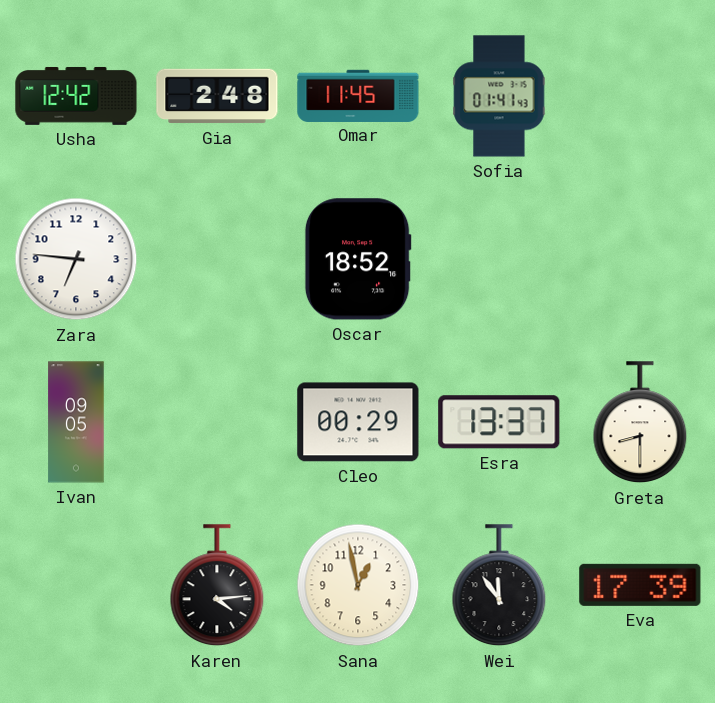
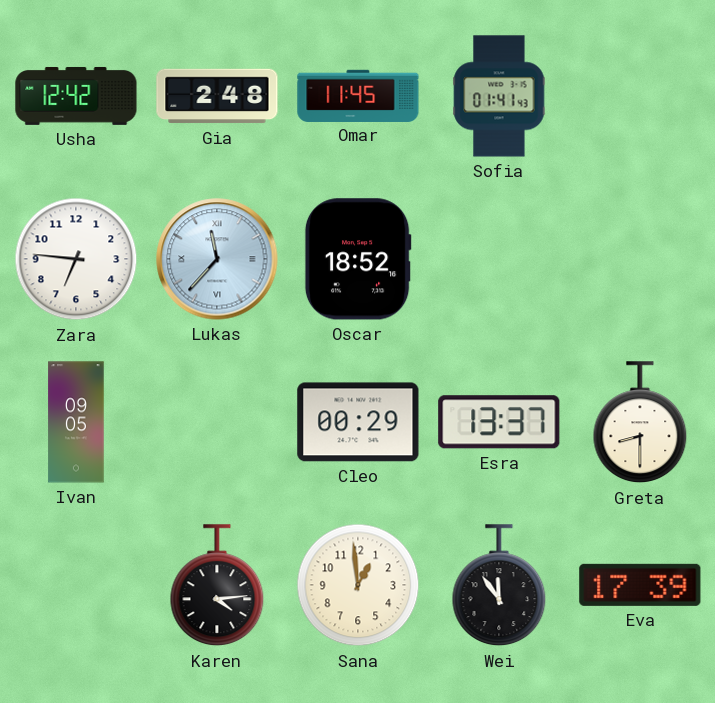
Lukas: none -> 11:37 (217, 259)
Sana: 12:58 -> 12:59 (358, 585)
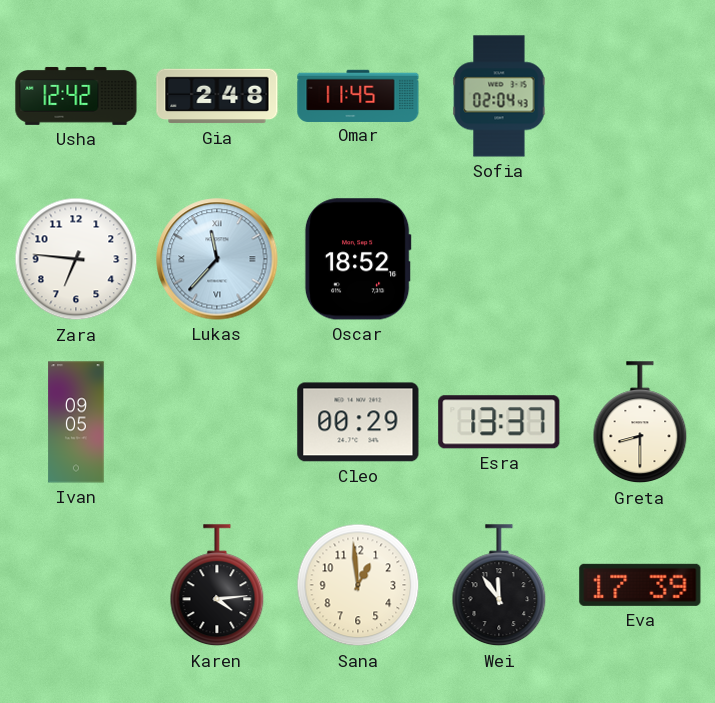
Sofia: 01:41 -> 02:04 (499, 96)
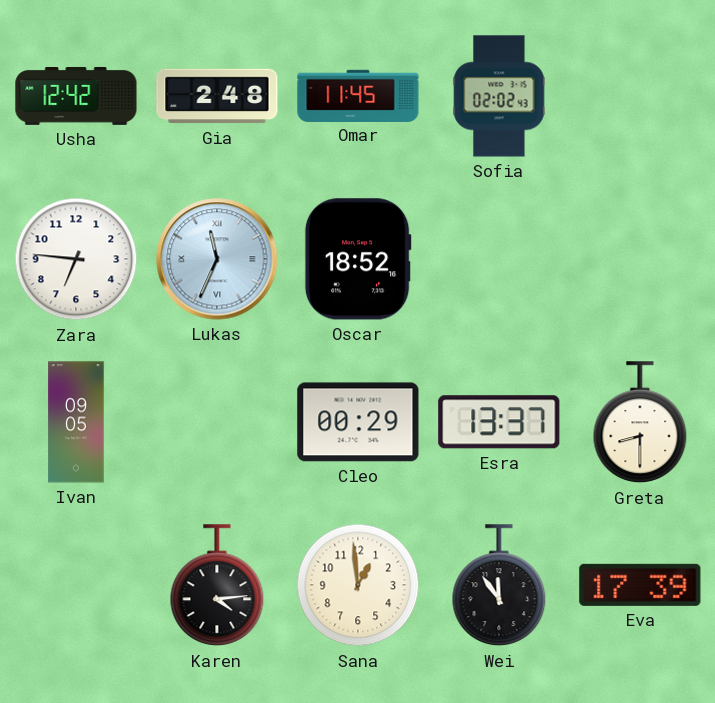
Sofia: 02:04 -> 02:02 (499, 96)
Lukas: 11:37 -> 11:34 (217, 259)
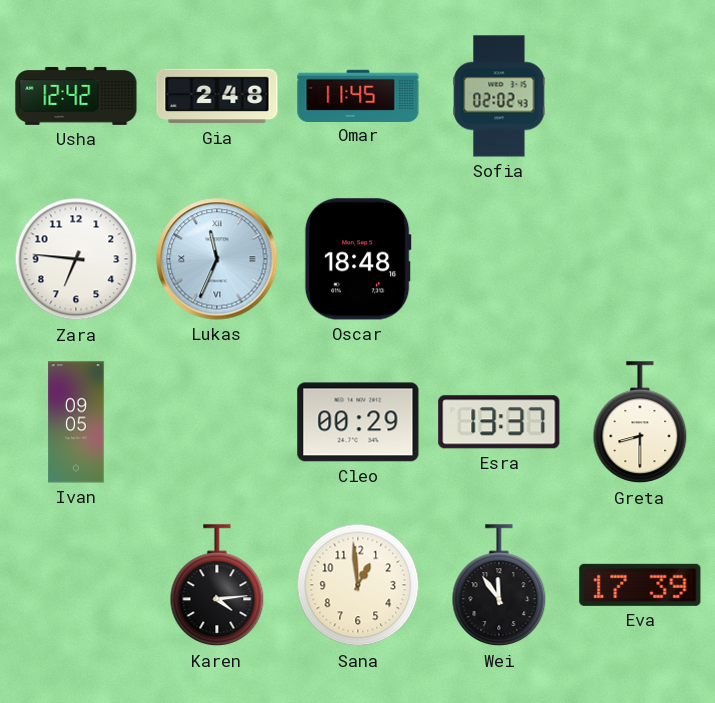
Oscar: 18:52 -> 18:48 (358, 259)
